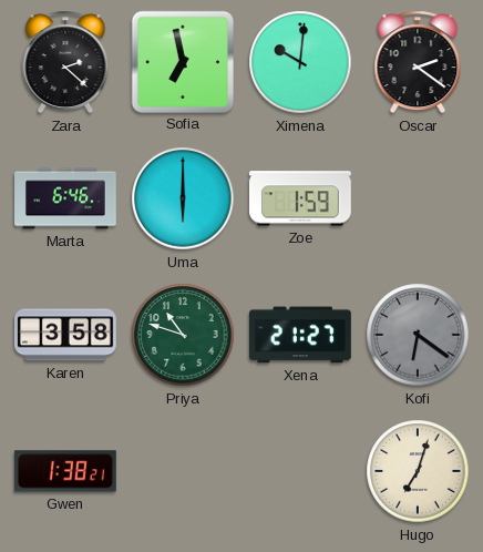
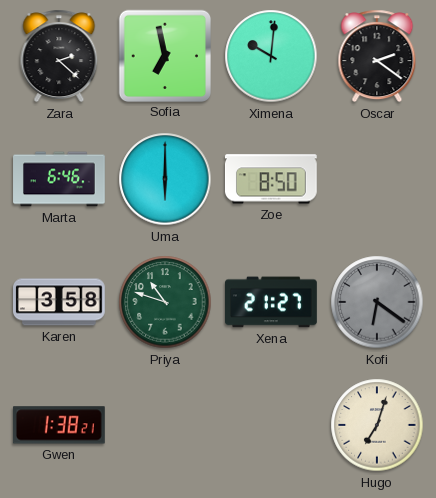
Zoe: 1:59 -> 8:50 (271, 179)
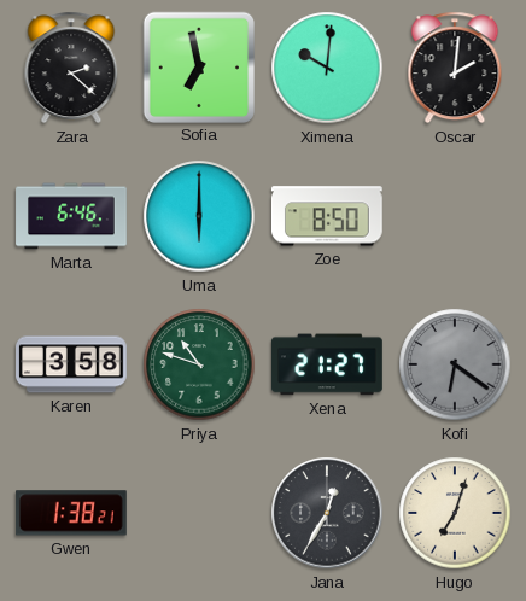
Oscar: 2:21 -> 2:01 (455, 68)
Jana: none -> 12:35 (327, 513)
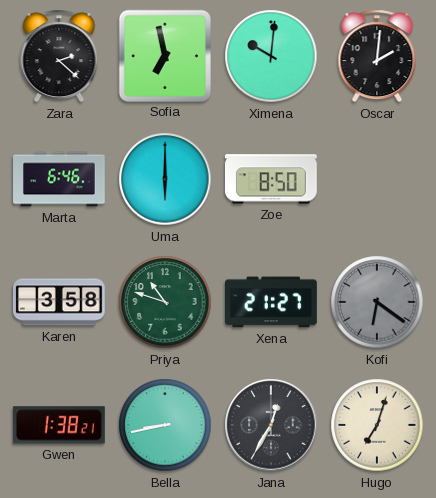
Bella: none -> 8:43 (165, 425)
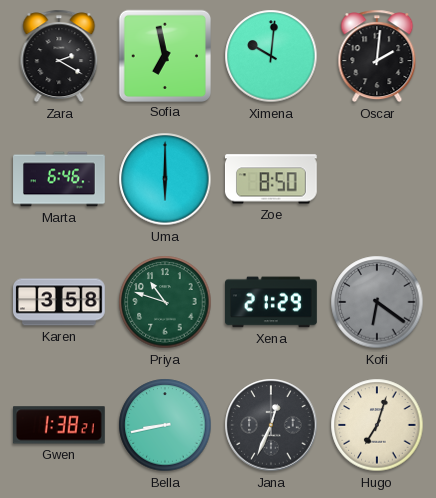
Zara: 2:22 -> 2:20 (59, 56)
Xena: 21:27 -> 21:29 (272, 302)
Jana: 12:35 -> 12:34 (271, 425)
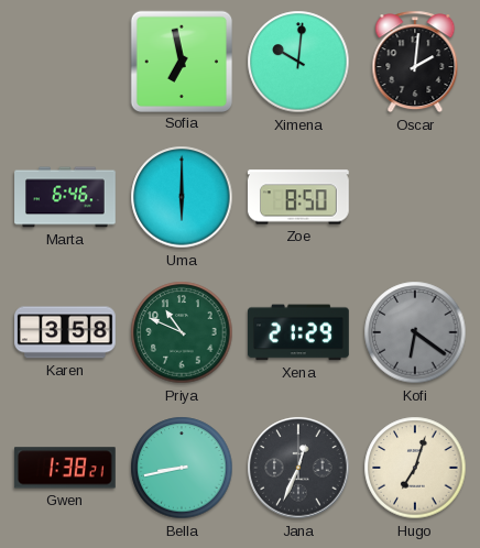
Zara: 2:20 -> none (59, 56)
Priya: 10:48 -> 10:49 (182, 332)
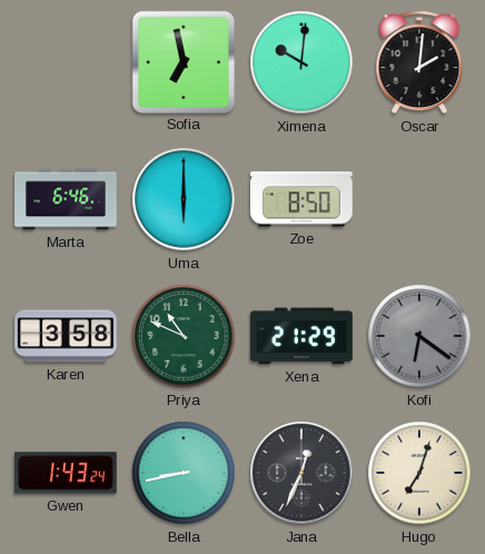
Gwen: 1:38 -> 1:43 (66, 473)
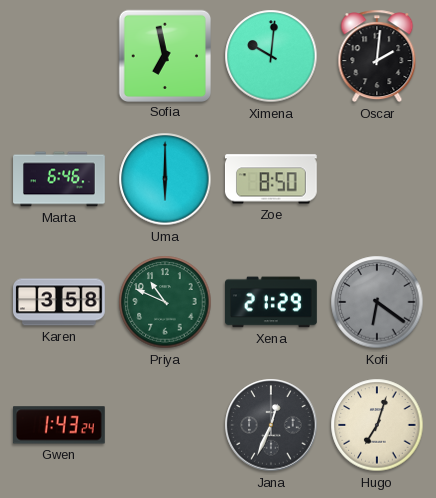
Bella: 8:43 -> none (184, 473)
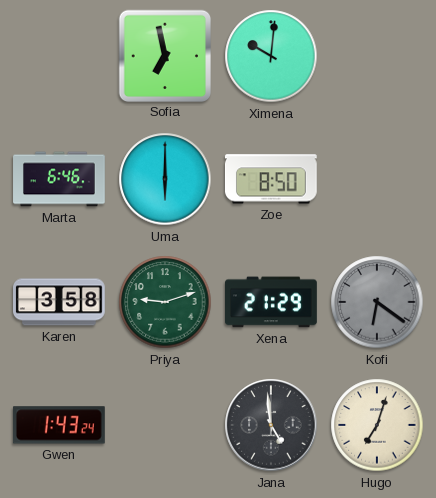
Oscar: 2:01 -> none (377, 56)
Priya: 10:49 -> 9:12 (165, 302)
Jana: 12:34 -> 4:59 (271, 425)
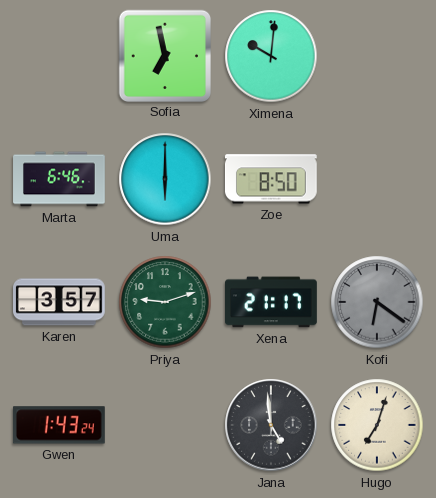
Karen: 3:58 -> 3:57 (60, 302)
Xena: 21:29 -> 21:17 (272, 302)
